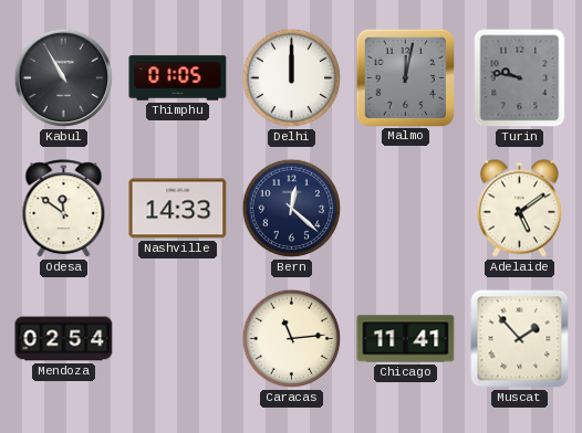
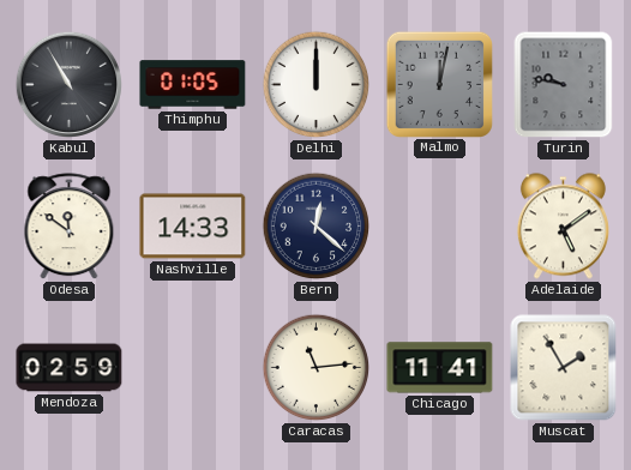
Mendoza: 02:54 -> 02:59 (70, 368)
Muscat: 1:53 -> 1:55 (564, 368)
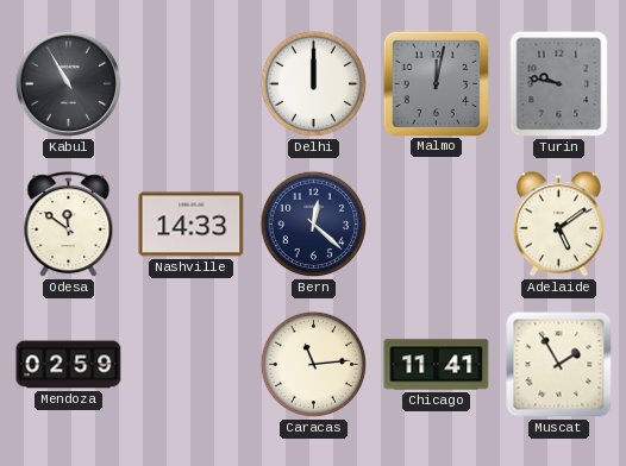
Thimphu: 01:05 -> none (193, 85)
